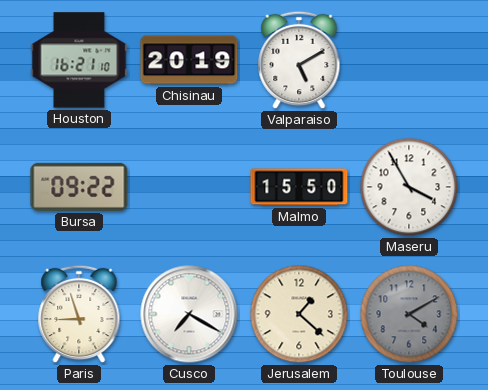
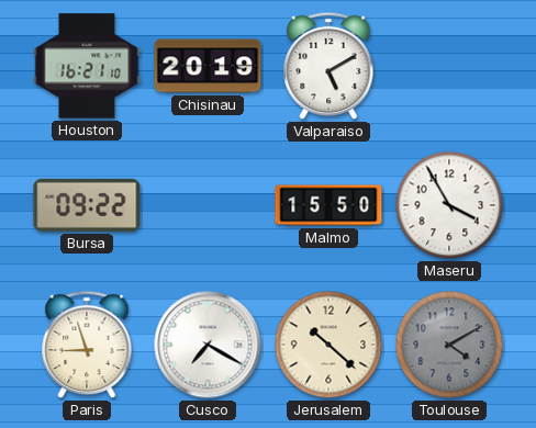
Jerusalem: 1:22 -> 10:22 (328, 345)
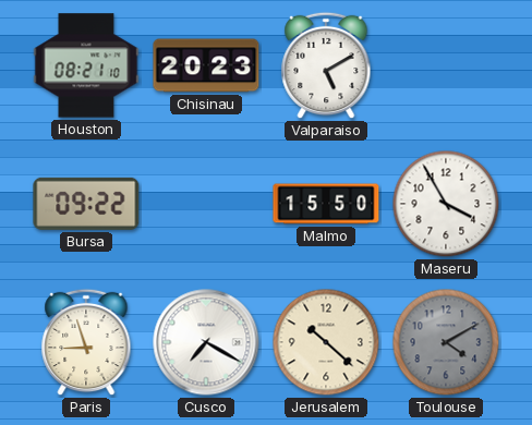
Houston: 16:21 -> 08:21 (86, 65)
Chisinau: 20:19 -> 20:23 (206, 65)
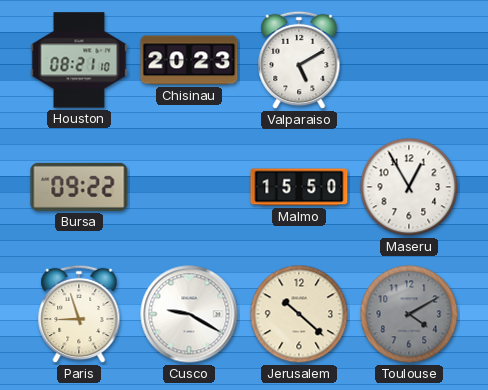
Maseru: 3:55 -> 12:55 (409, 187)
Cusco: 7:20 -> 9:20 (189, 314)
